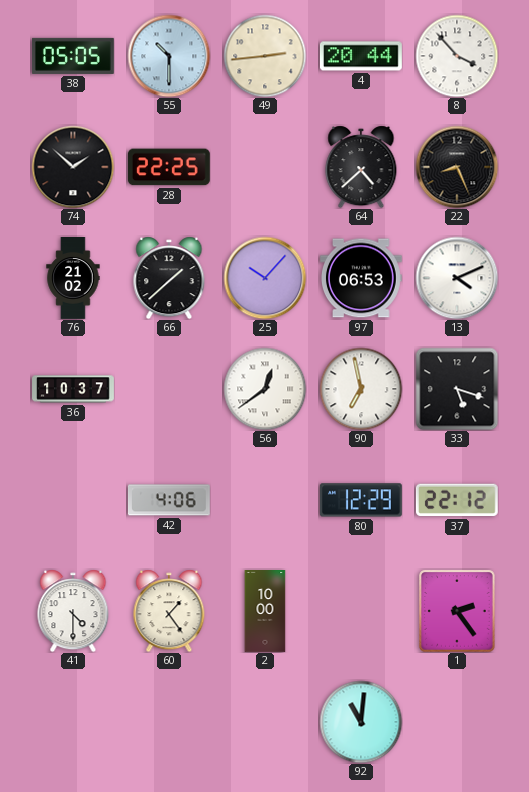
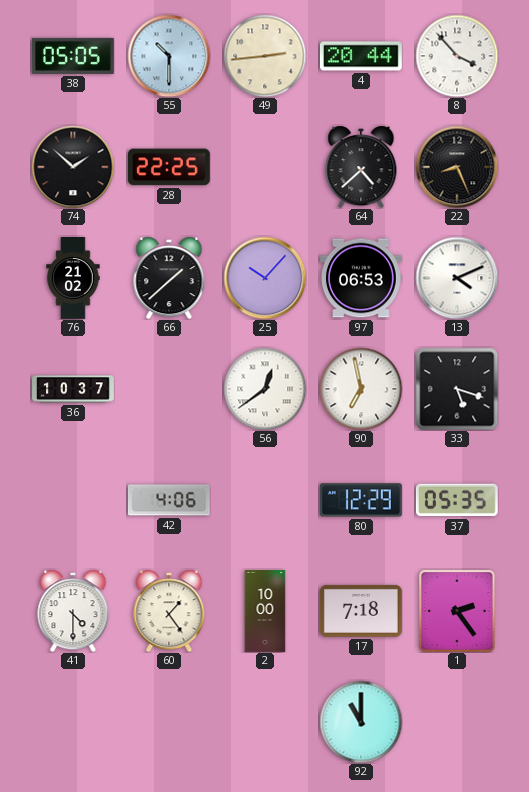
37: 22:12 -> 05:35 (457, 500)
17: none -> 7:18 (361, 611)
92: 11:01 -> 11:00 (361, 722)
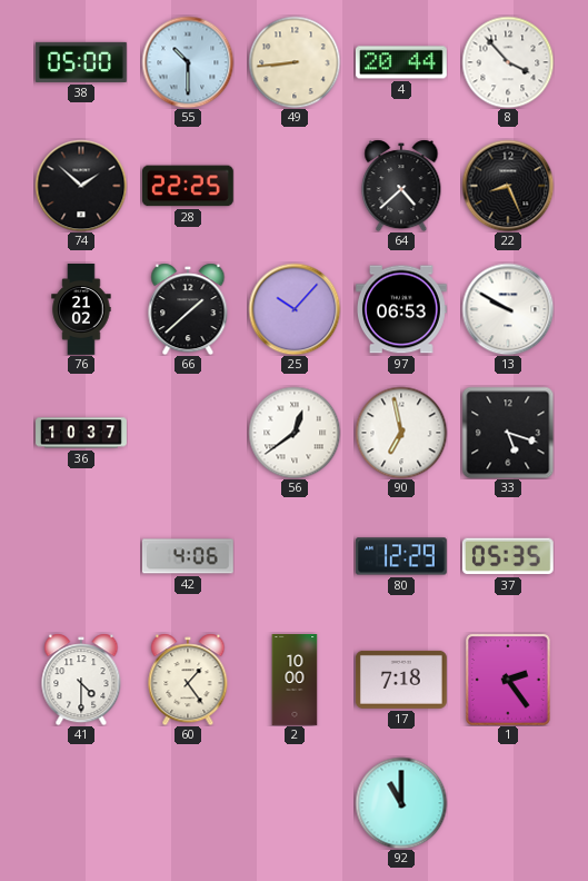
38: 05:05 -> 05:00 (81, 62)
49: 2:44 -> 8:44 (295, 62)
13: 4:11 -> 9:50 (508, 309)
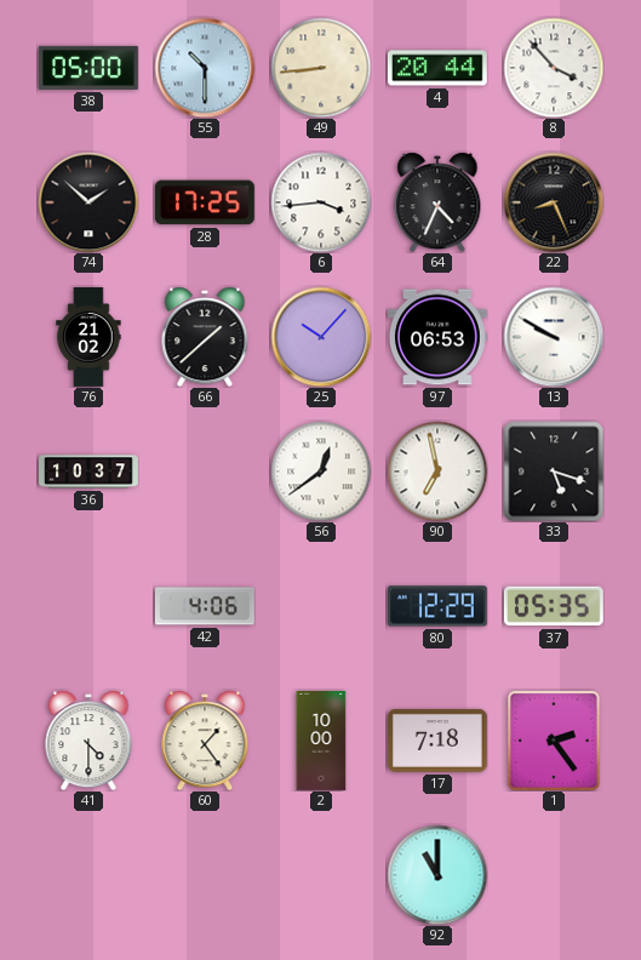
28: 22:25 -> 17:25 (205, 202)
6: none -> 3:44 (321, 202)
64: 4:38 -> 4:34 (437, 202)
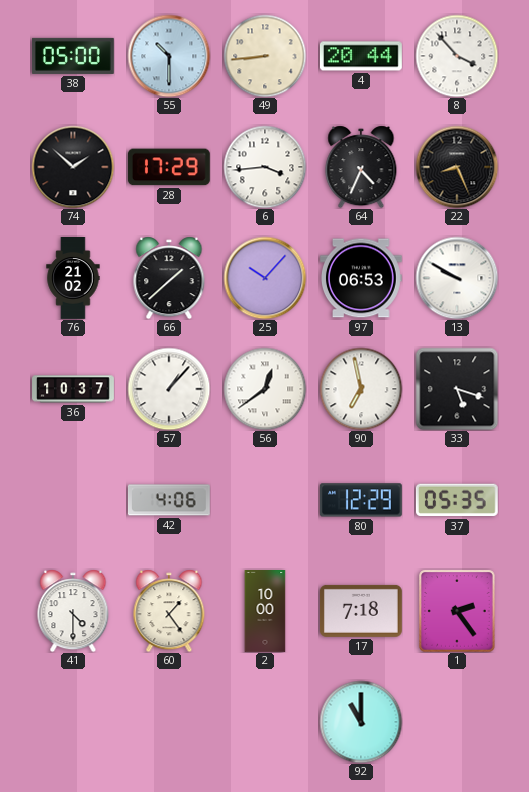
28: 17:25 -> 17:29 (169, 167)
57: none -> 1:07 (169, 389)
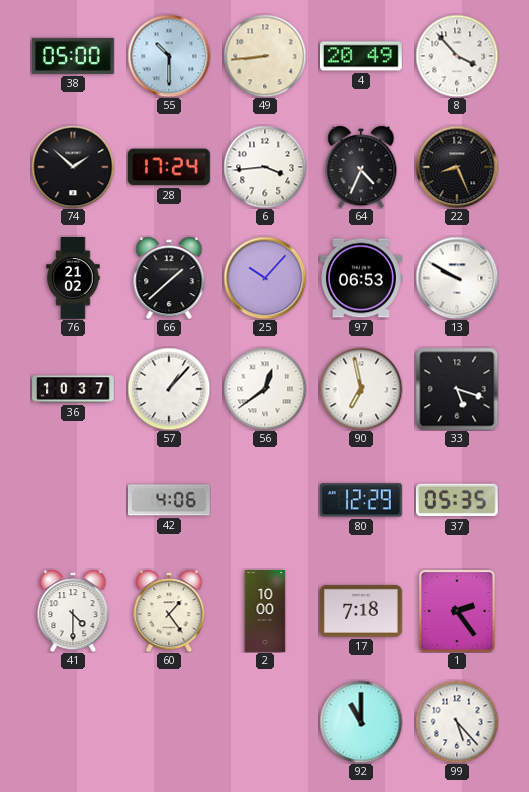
4: 20:44 -> 20:49 (361, 56)
28: 17:29 -> 17:24 (169, 167)
99: none -> 5:23 (457, 722)
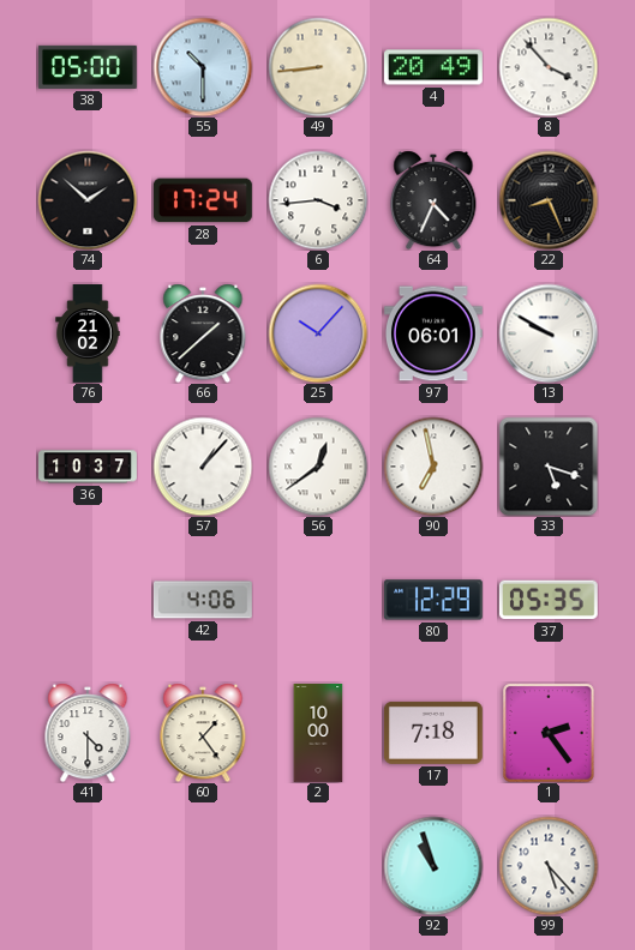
97: 06:53 -> 06:01 (433, 333)
92: 11:00 -> 10:57 (433, 866)
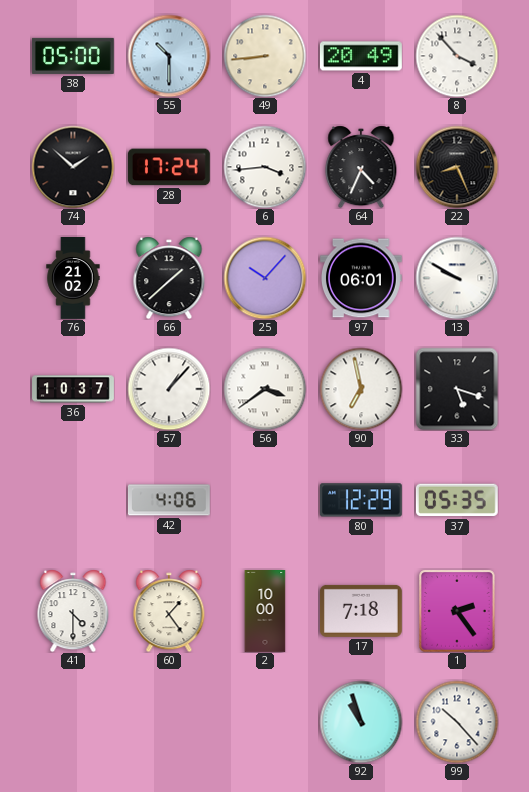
56: 12:39 -> 3:39 (265, 389)
99: 5:23 -> 10:23 (457, 722)
